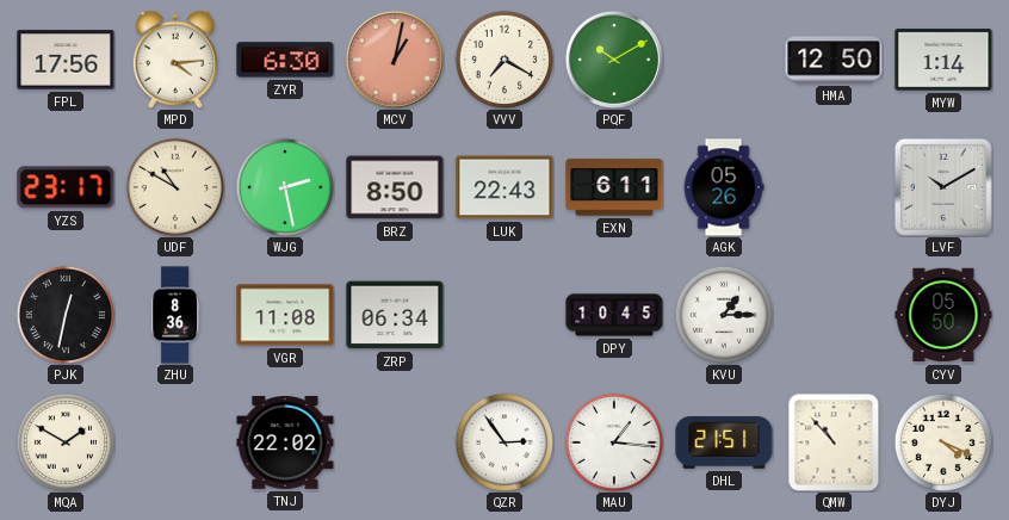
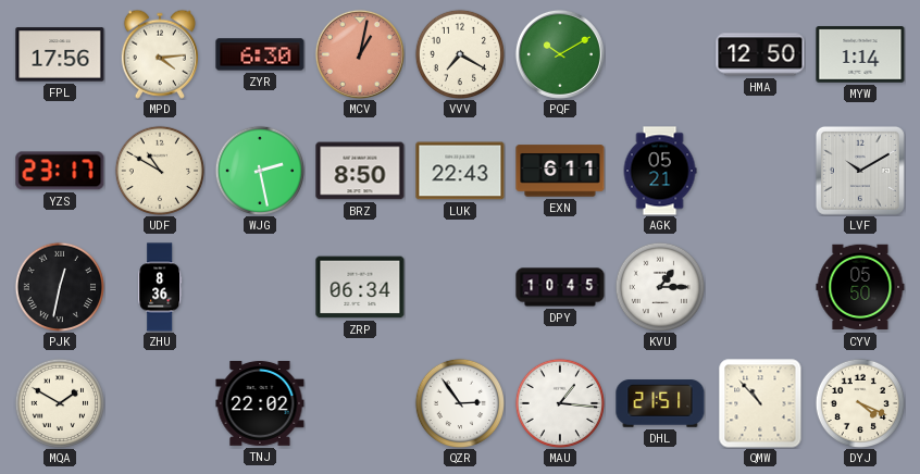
AGK: 05:26 -> 05:21 (660, 171)
VGR: 11:08 -> none (285, 315)
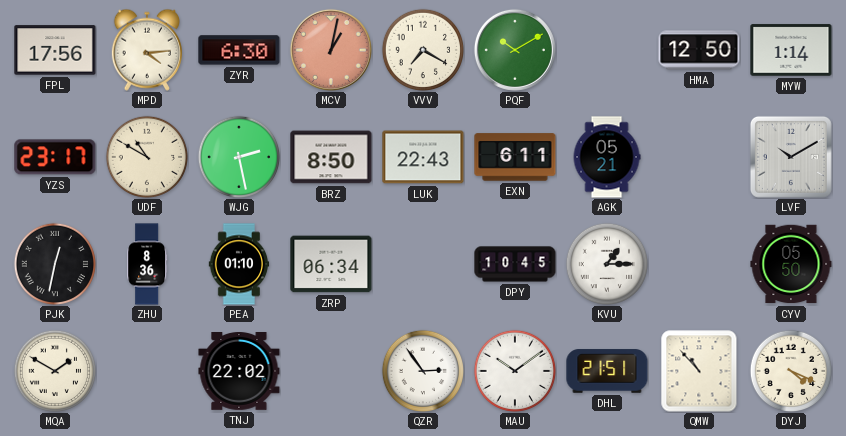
PEA: none -> 01:10 (239, 264)
MAU: 1:16 -> 10:09 (514, 370)
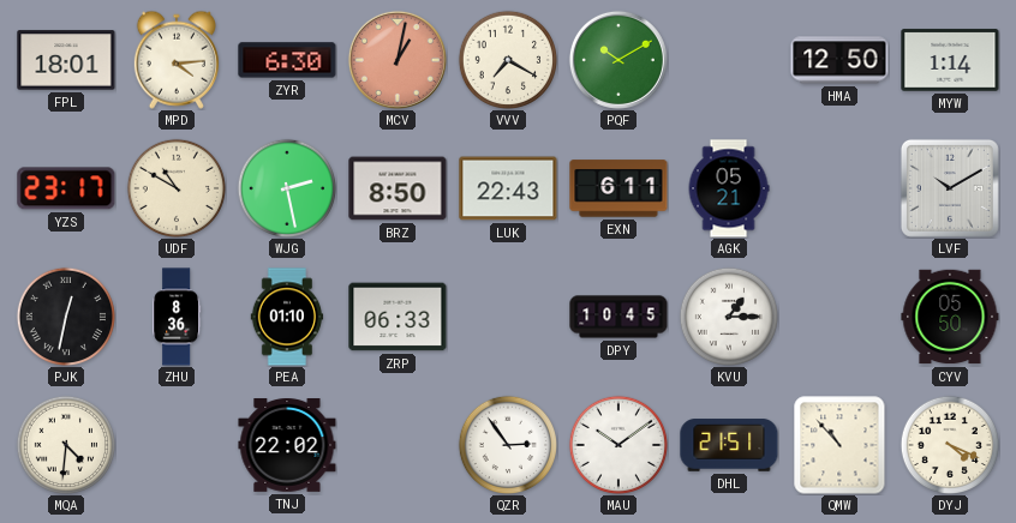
FPL: 17:56 -> 18:01 (66, 60)
ZRP: 06:34 -> 06:33 (398, 317)
MQA: 1:50 -> 4:31 (65, 444)
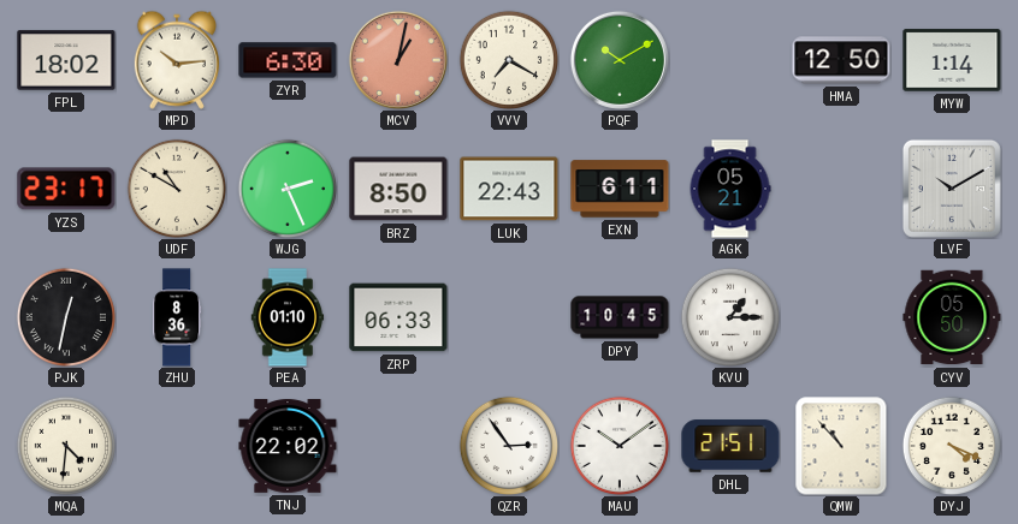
FPL: 18:01 -> 18:02 (66, 60)
MPD: 4:14 -> 10:14 (177, 60)
WJG: 2:28 -> 2:26 (286, 187)
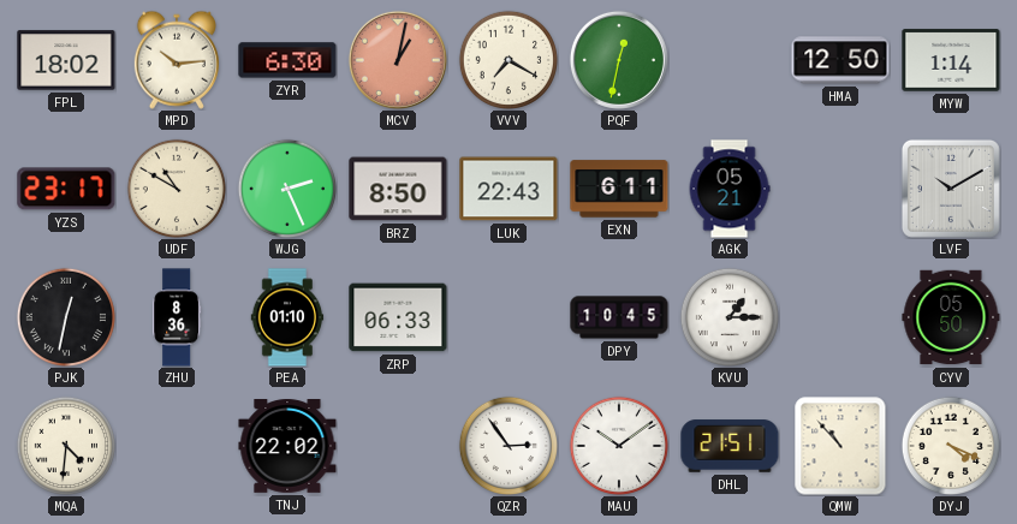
PQF: 10:10 -> 12:32 (619, 60)
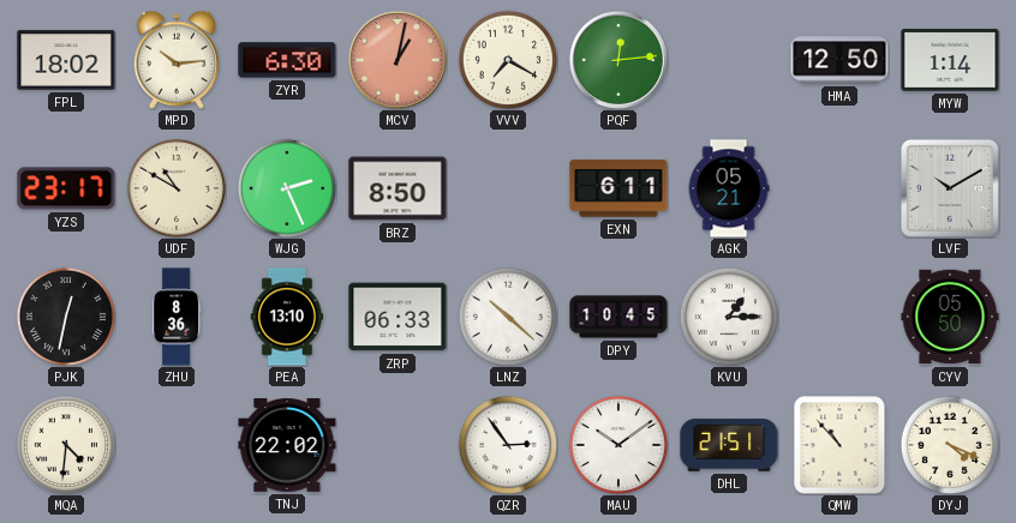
PQF: 12:32 -> 12:14 (618, 60)
LUK: 22:43 -> none (508, 189)
PEA: 01:10 -> 13:10 (287, 317)
LNZ: none -> 10:22 (507, 315)
